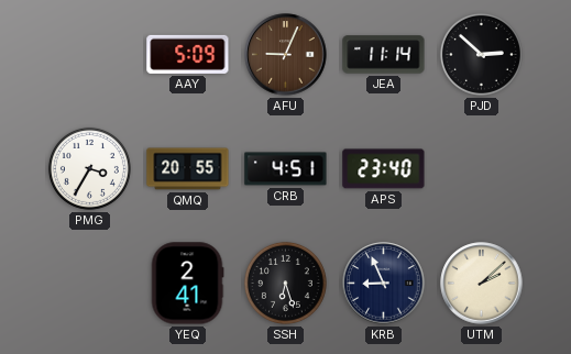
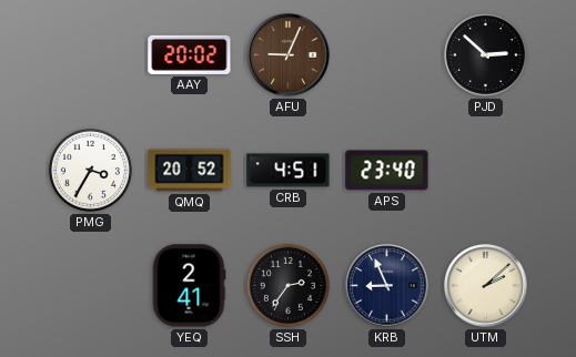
AAY: 5:09 -> 20:02 (190, 54)
JEA: 11:14 -> none (384, 55)
QMQ: 20:55 -> 20:52 (190, 171)
SSH: 6:27 -> 2:36 (287, 285)
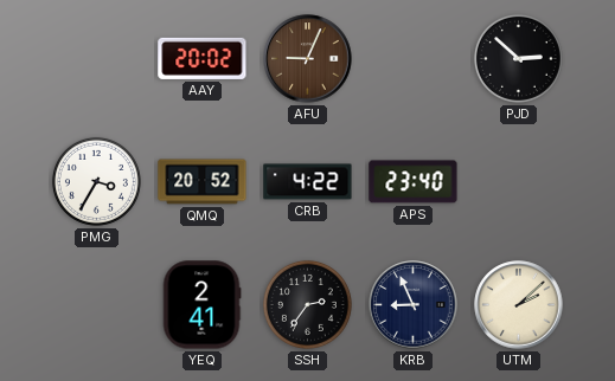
CRB: 4:51 -> 4:22 (308, 182)
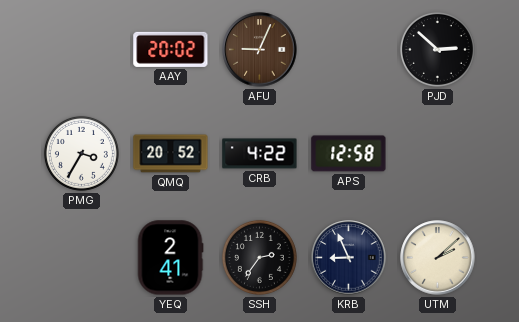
APS: 23:40 -> 12:58 (349, 154)
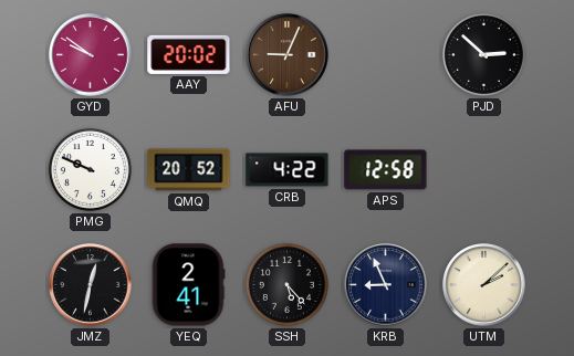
GYD: none -> 9:51 (91, 55)
PMG: 3:35 -> 9:49 (90, 169)
JMZ: none -> 12:32 (91, 285)
SSH: 2:36 -> 5:23 (286, 284)
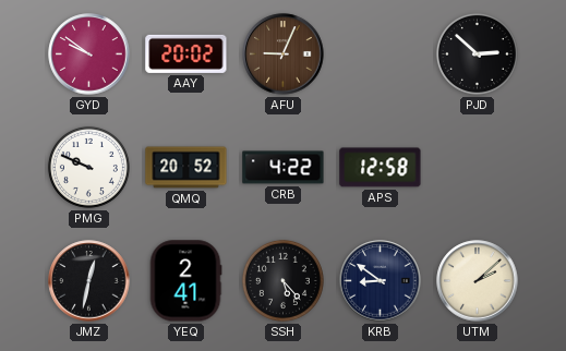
KRB: 8:56 -> 8:51 (381, 281)
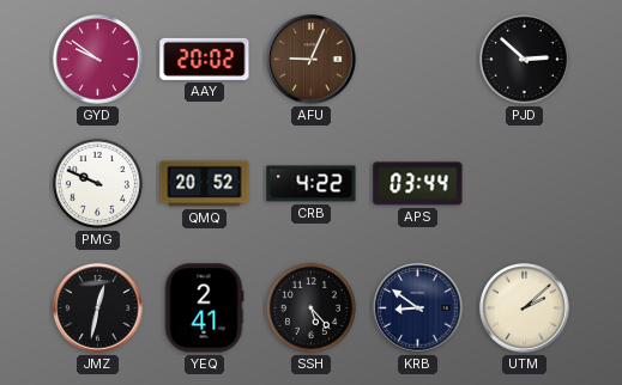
APS: 12:58 -> 03:44 (418, 184)
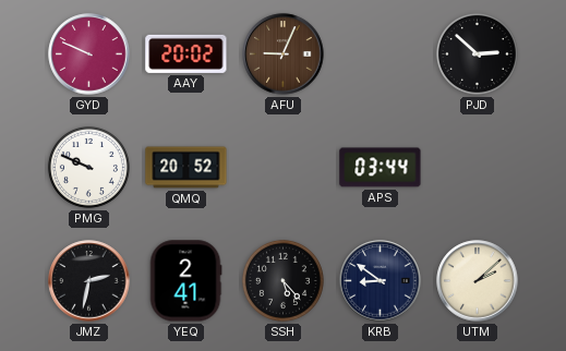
GYD: 9:51 -> 9:49 (89, 55)
CRB: 4:22 -> none (312, 184)
JMZ: 12:32 -> 2:32 (89, 281)
